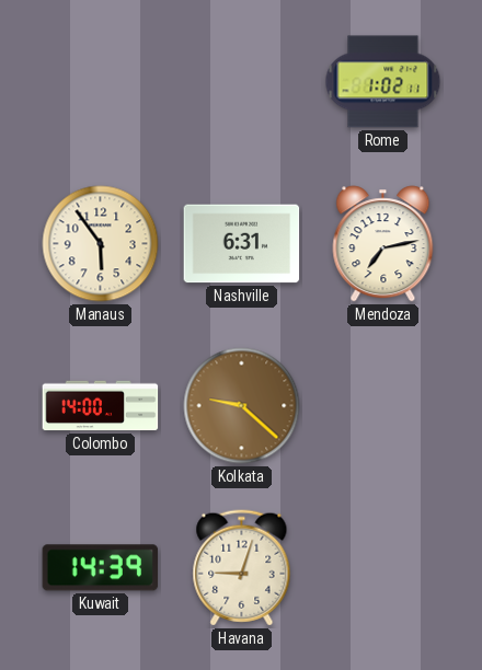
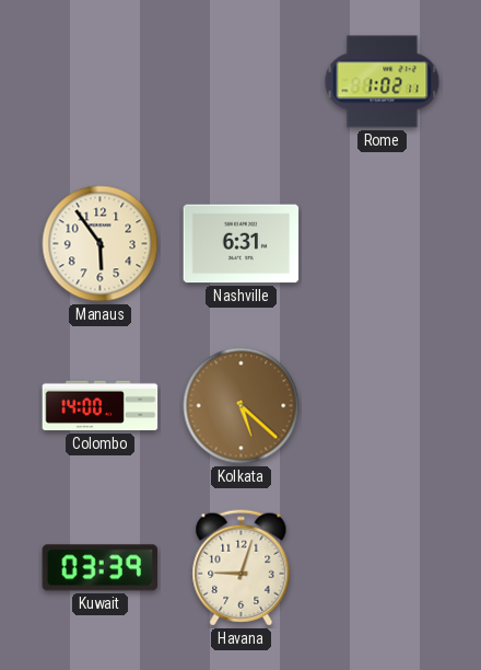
Mendoza: 7:13 -> none (383, 244)
Kolkata: 9:22 -> 5:22 (242, 406)
Kuwait: 14:39 -> 03:39 (101, 568)
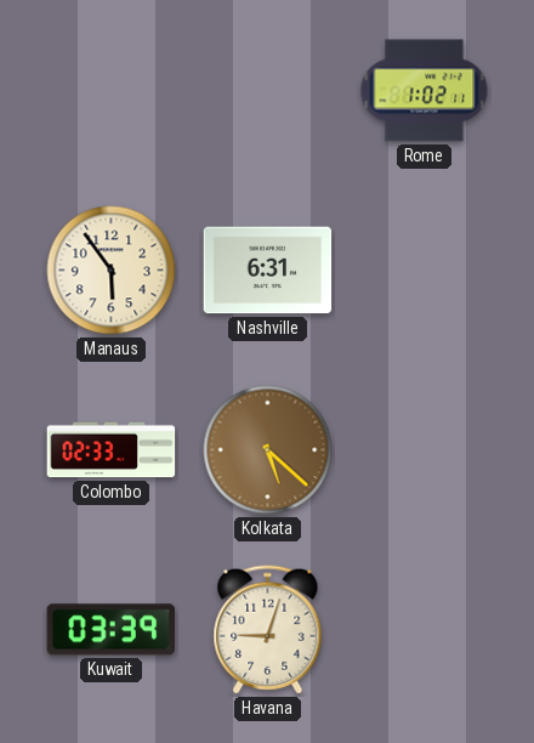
Colombo: 14:00 -> 02:33 (112, 450)
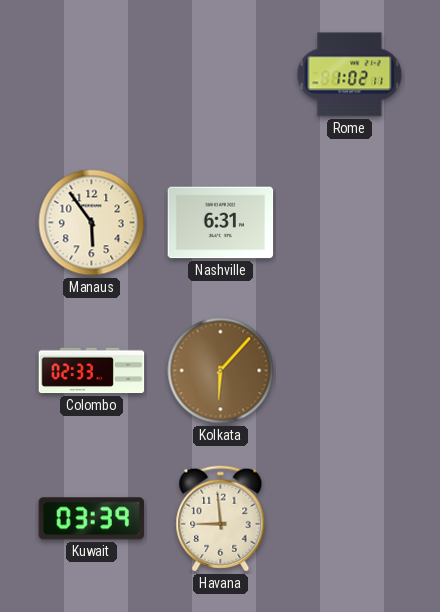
Kolkata: 5:22 -> 6:07 (221, 371)
Havana: 9:03 -> 8:59 (221, 519)
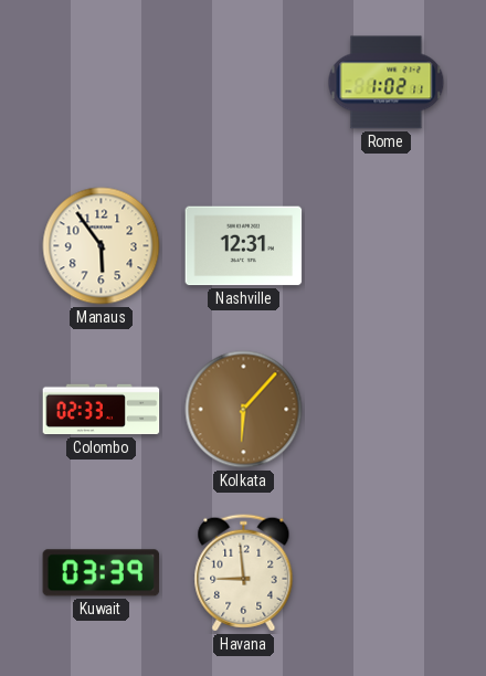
Nashville: 6:31 -> 12:31 (244, 246)
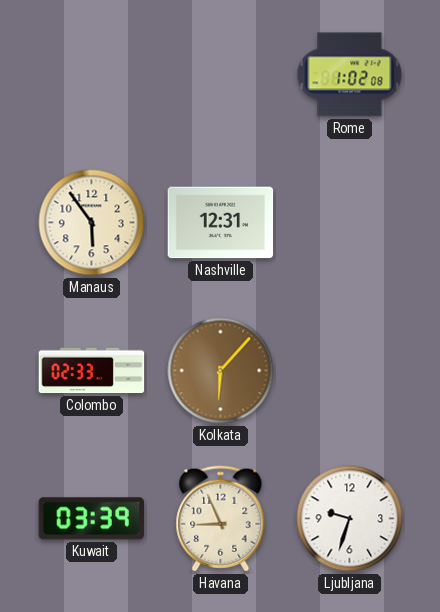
Rome: 1:02:11 -> 1:02:08 (350, 75)
Havana: 8:59 -> 8:56 (221, 519)
Ljubljana: none -> 9:33 (350, 519)
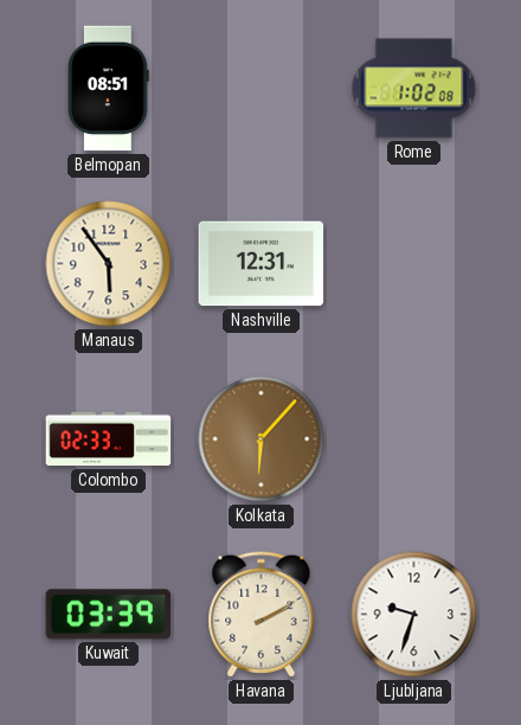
Belmopan: none -> 08:51 (109, 89)
Havana: 8:56 -> 2:10 (262, 615)
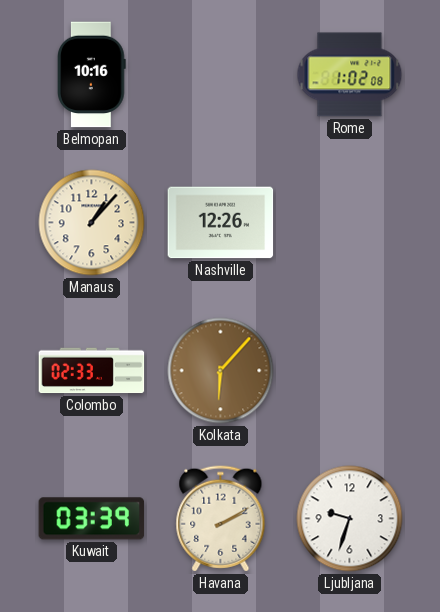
Belmopan: 08:51 -> 10:16 (92, 75)
Manaus: 5:54 -> 1:07 (92, 223)
Nashville: 12:31 -> 12:26 (221, 223)
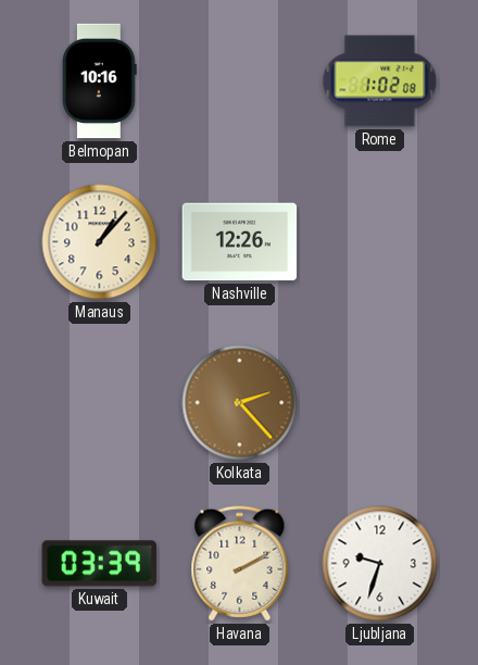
Colombo: 02:33 -> none (92, 371)
Kolkata: 6:07 -> 2:23 (240, 403)
